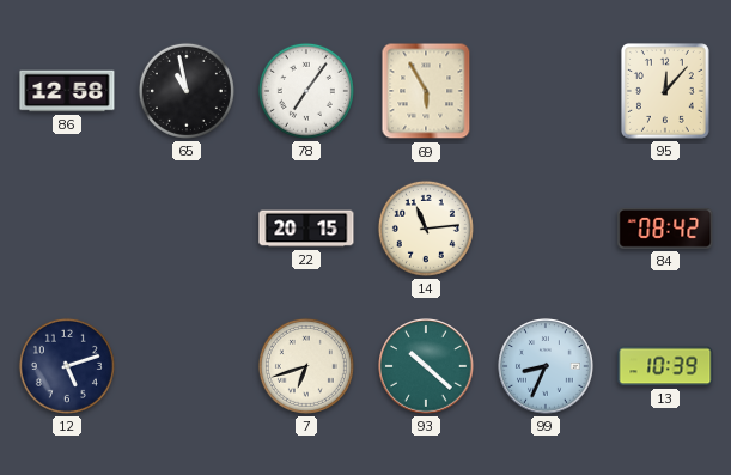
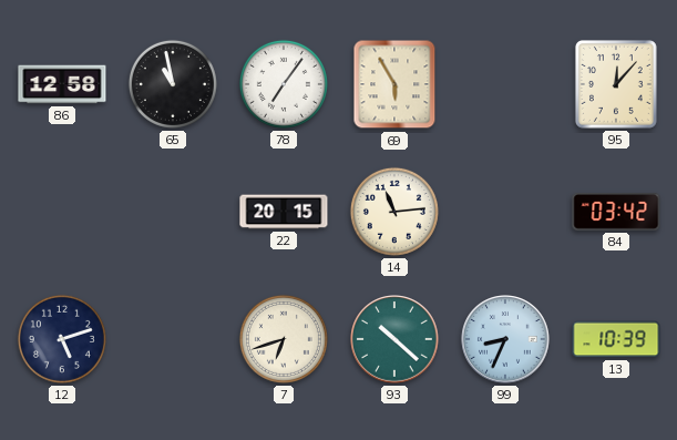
84: 08:42 -> 03:42 (616, 212)
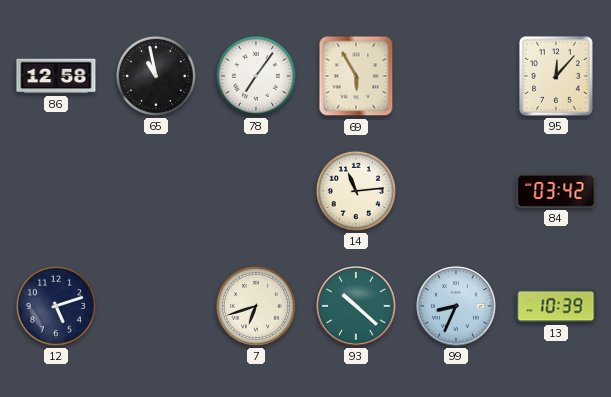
22: 20:15 -> none (284, 212)
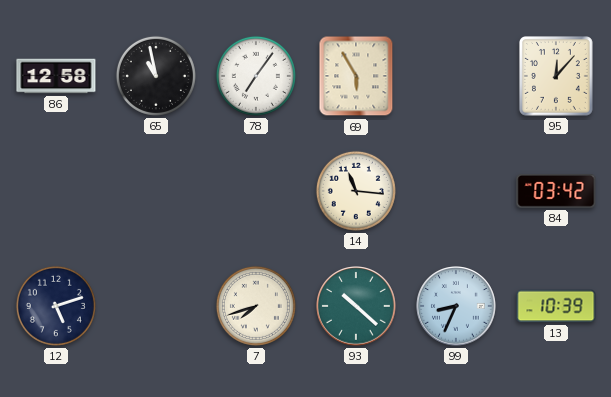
14: 11:14 -> 11:16 (356, 191)
7: 6:42 -> 7:42 (256, 306)
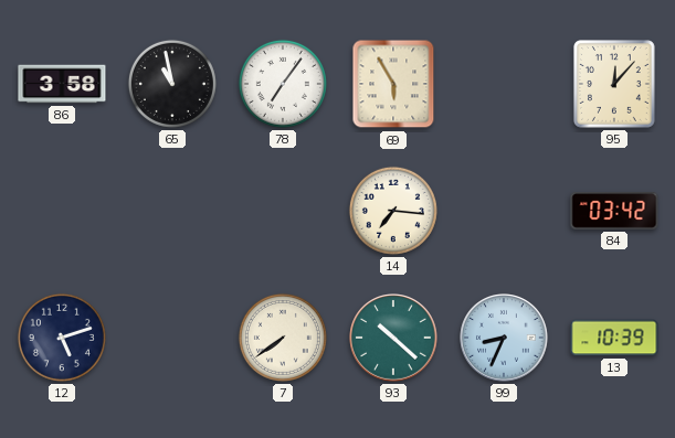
86: 12:58 -> 3:58 (62, 84)
14: 11:16 -> 7:16 (393, 211)
7: 7:42 -> 7:39 (283, 338)
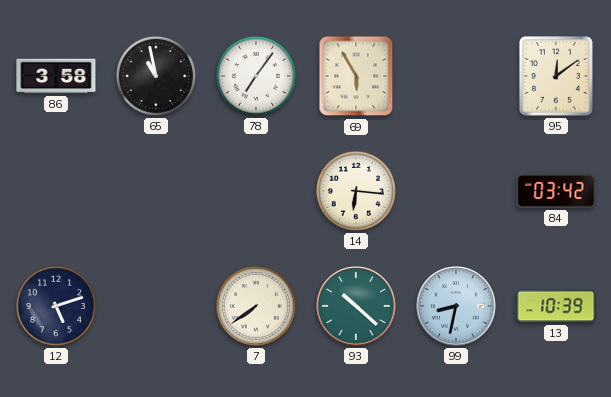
95: 12:07 -> 12:09 (556, 77)
14: 7:16 -> 6:16 (356, 191)
99: 8:34 -> 8:32 (456, 306)
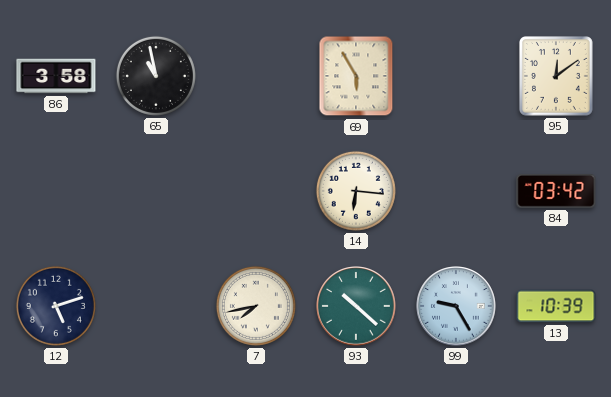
78: 7:06 -> none (256, 76)
7: 7:39 -> 7:43 (256, 306)
99: 8:32 -> 9:25 (456, 306)
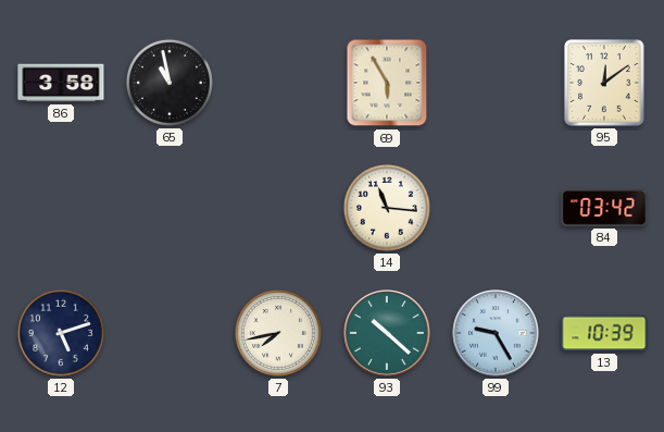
14: 6:16 -> 11:16 (387, 208)
